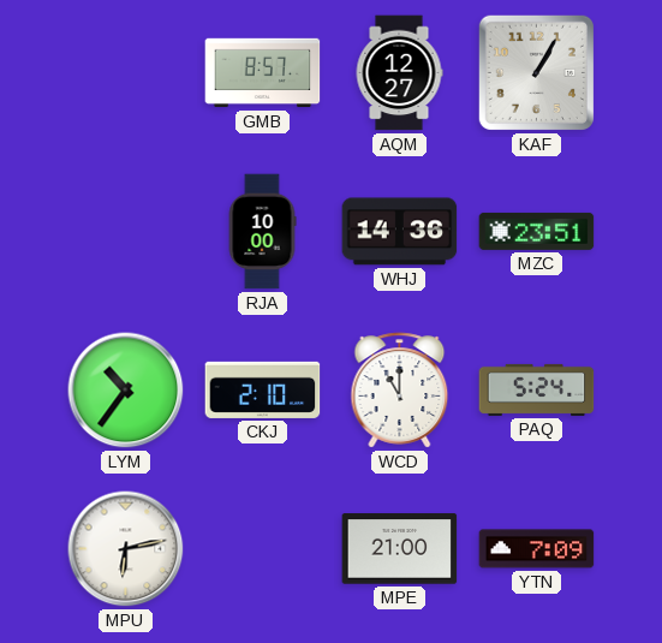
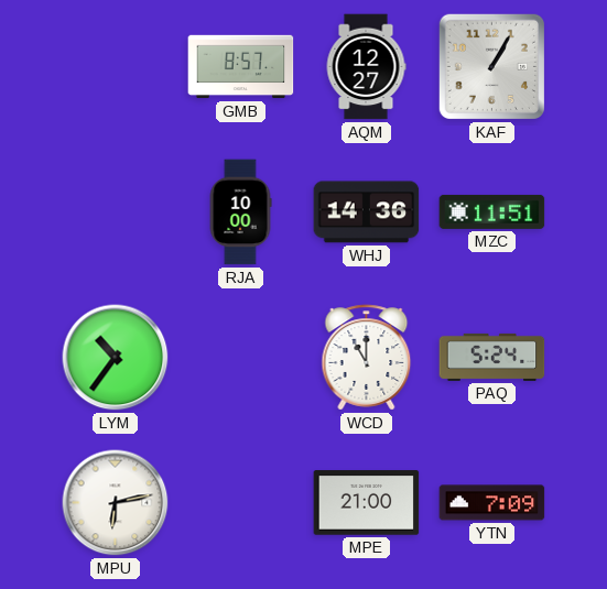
MZC: 23:51 -> 11:51 (492, 211)
CKJ: 2:10 -> none (263, 389)
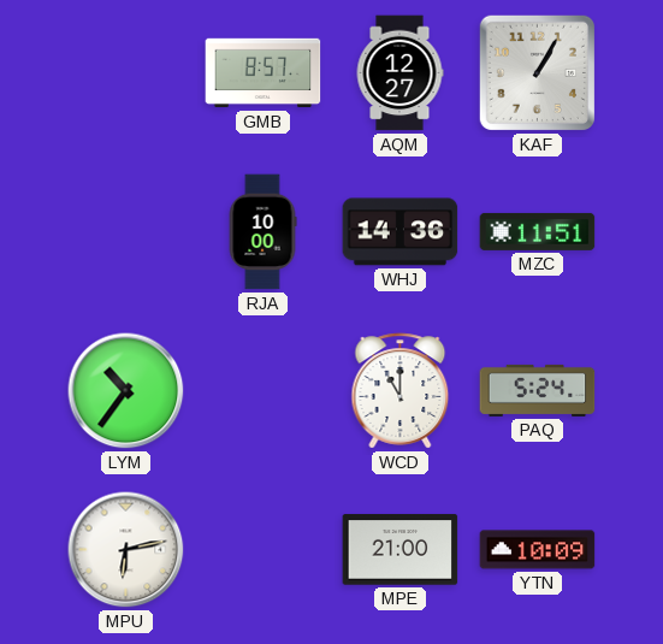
YTN: 7:09 -> 10:09 (538, 550)
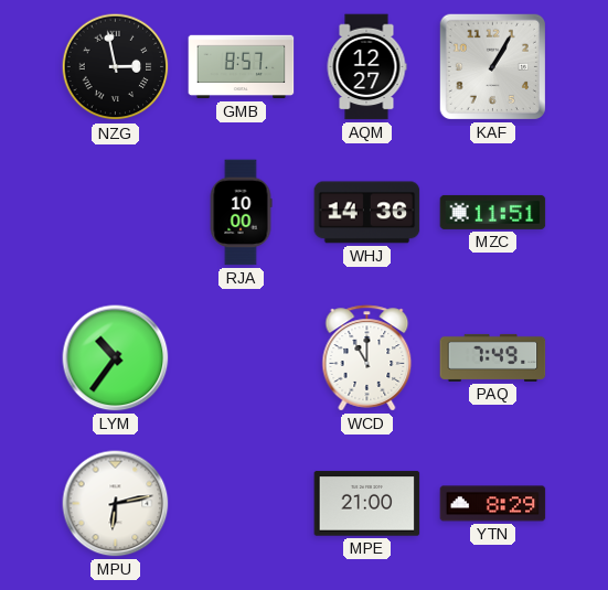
NZG: none -> 2:58 (116, 67)
PAQ: 5:24 -> 7:49 (493, 357)
YTN: 10:09 -> 8:29 (493, 504)
